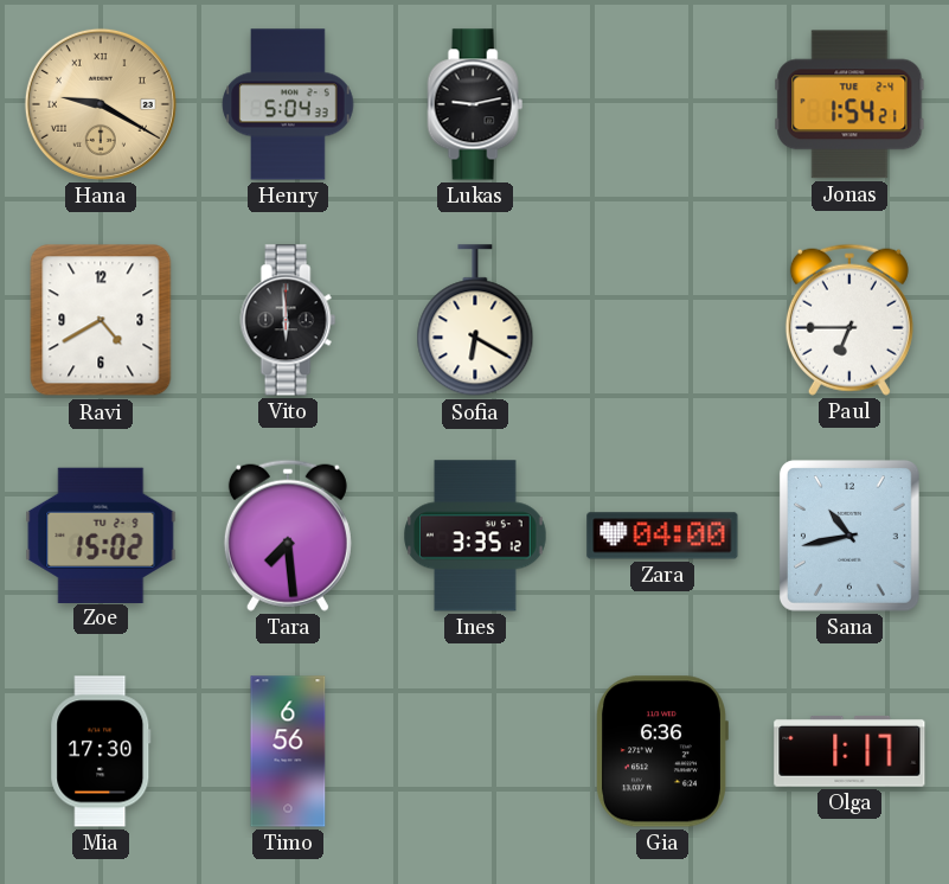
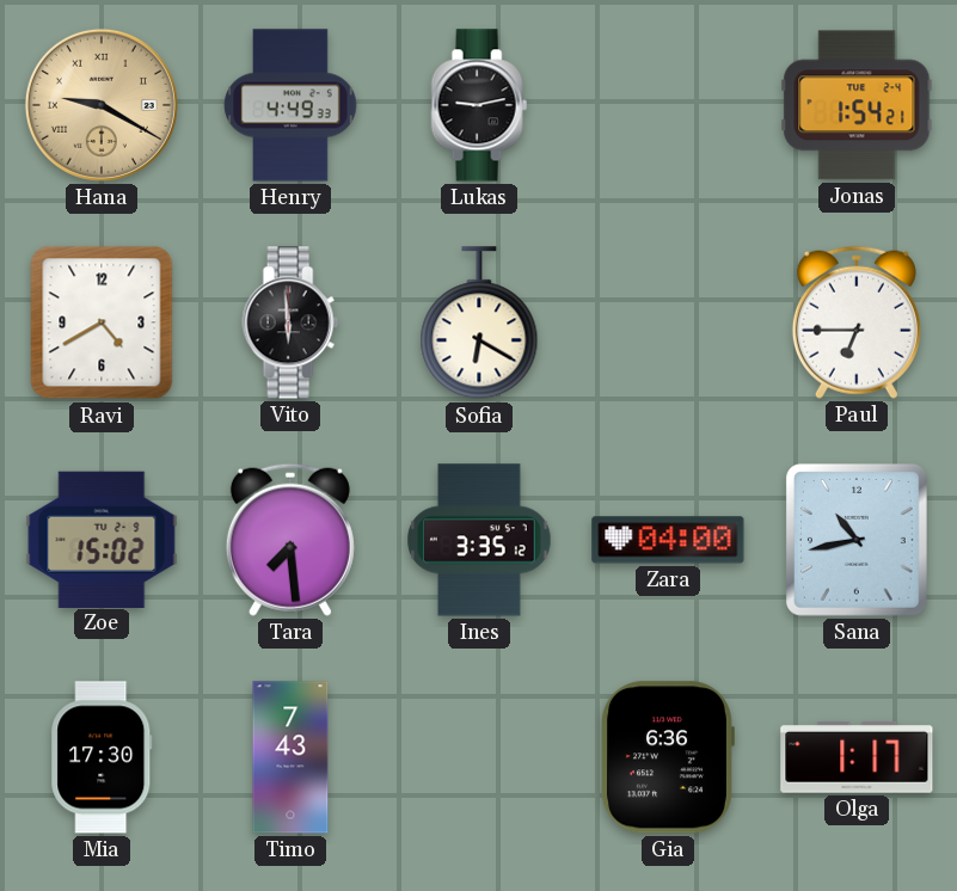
Henry: 5:04 -> 4:49 (290, 105)
Timo: 6:56 -> 7:43 (290, 757)
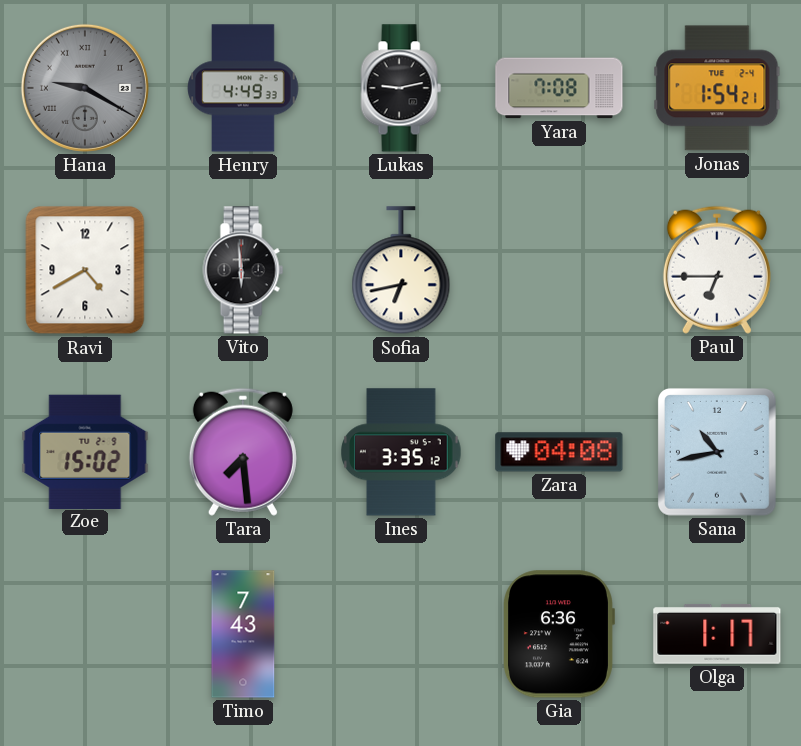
Hana dial: champagne -> grey (85, 88)
Yara: none -> 7:08 (559, 88)
Sofia: 6:20 -> 6:43 (401, 271)
Zara: 04:00 -> 04:08 (559, 452)
Mia: 17:30 -> none (102, 757)
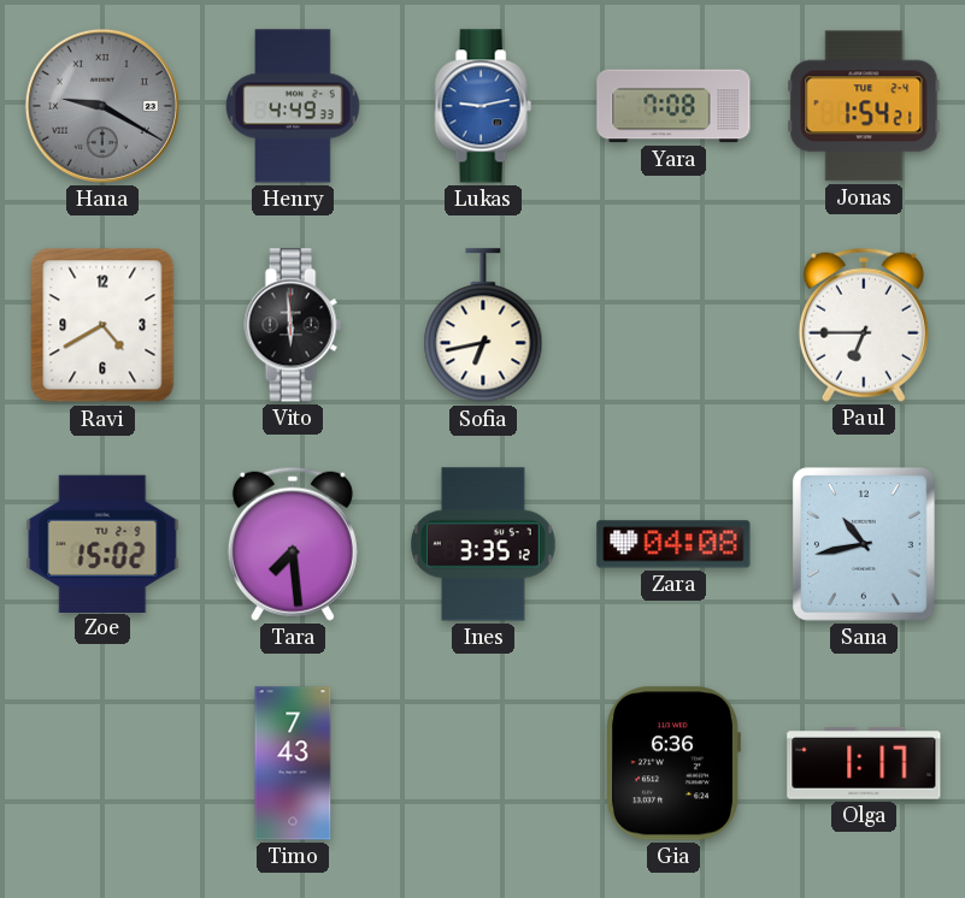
Lukas dial: black -> blue (483, 106)
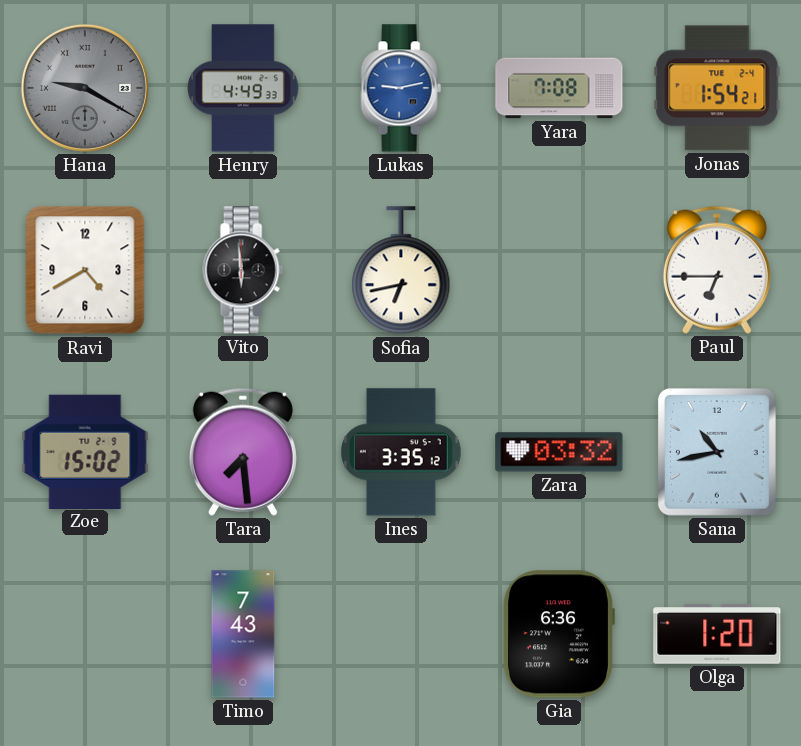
Zara: 04:08 -> 03:32 (559, 452)
Olga: 1:17 -> 1:20 (717, 635)
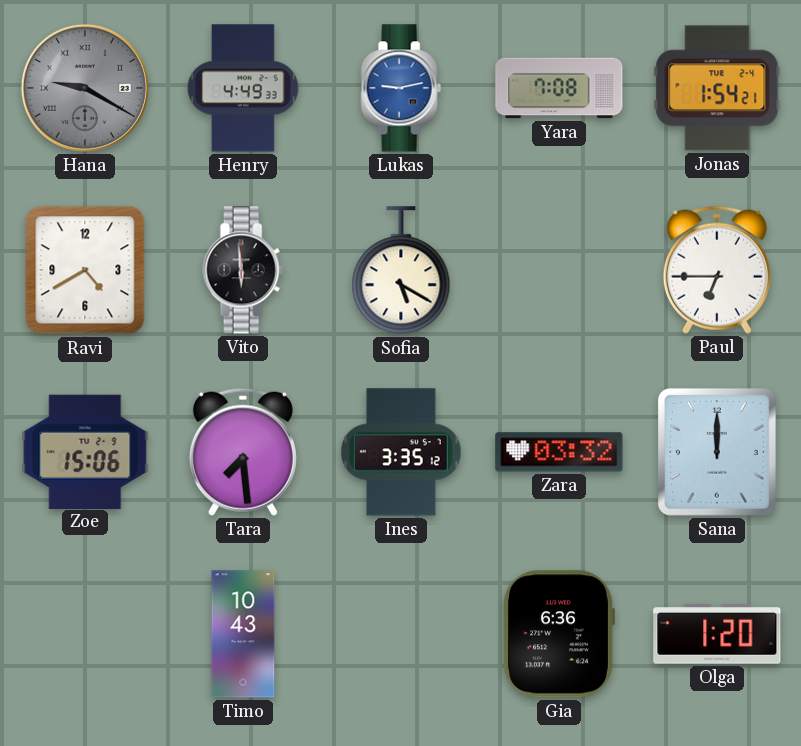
Sofia: 6:43 -> 5:20 (401, 271)
Zoe: 15:02 -> 15:06 (85, 451)
Sana: 10:43 -> 12:00 (717, 452)
Timo: 7:43 -> 10:43 (243, 634)
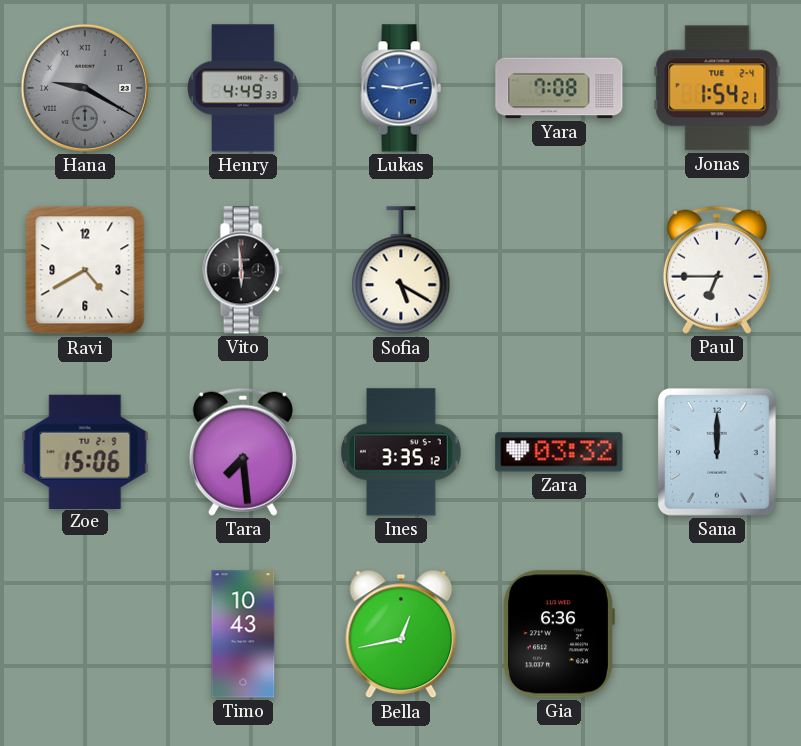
Bella: none -> 12:43 (401, 634)
Olga: 1:20 -> none (717, 635)
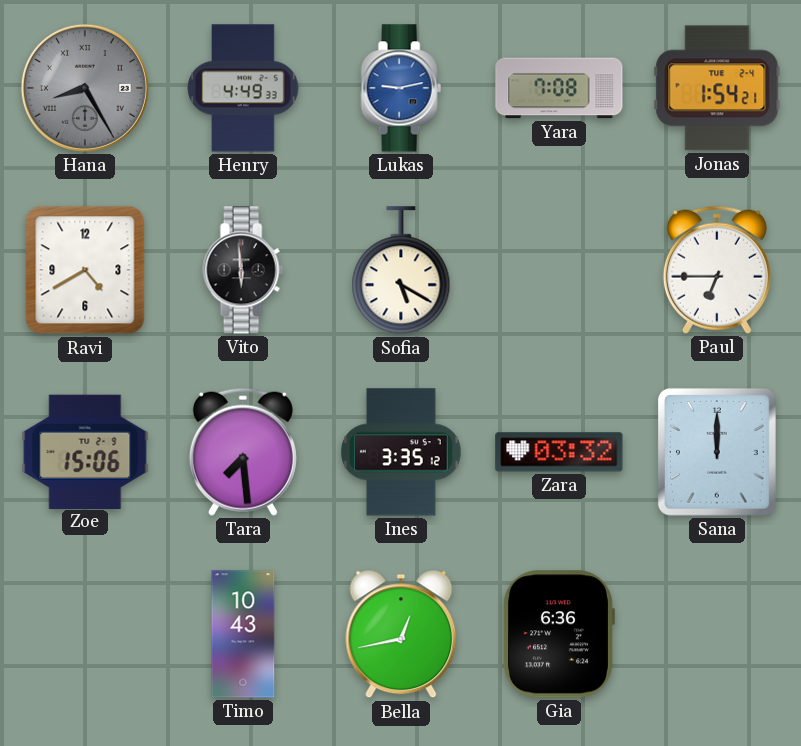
Hana: 9:20 -> 8:25 (85, 88)
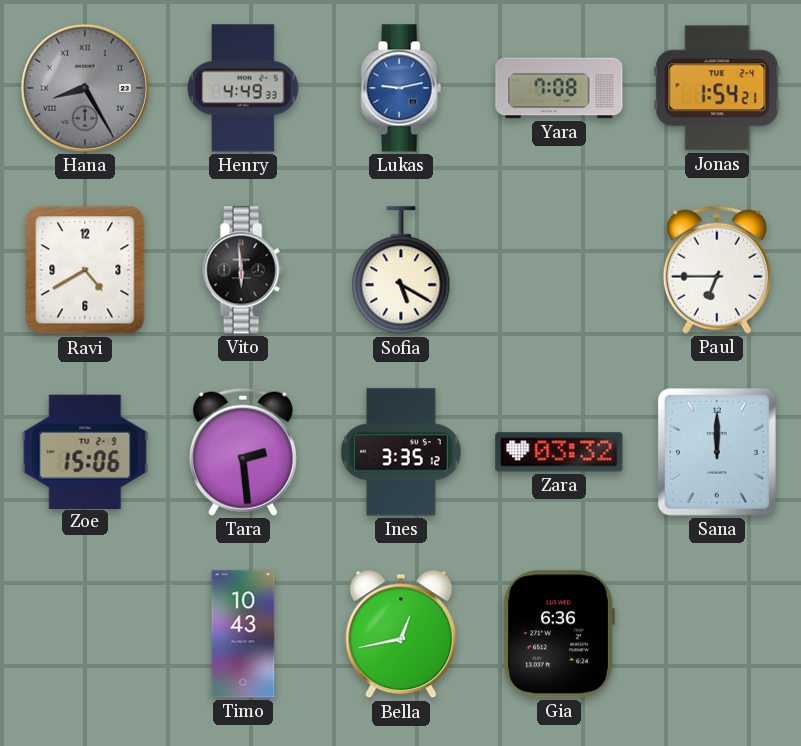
Tara: 7:29 -> 2:29 (243, 452)
